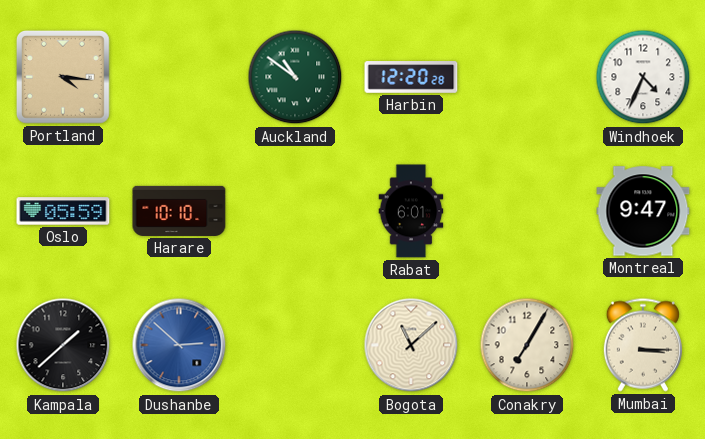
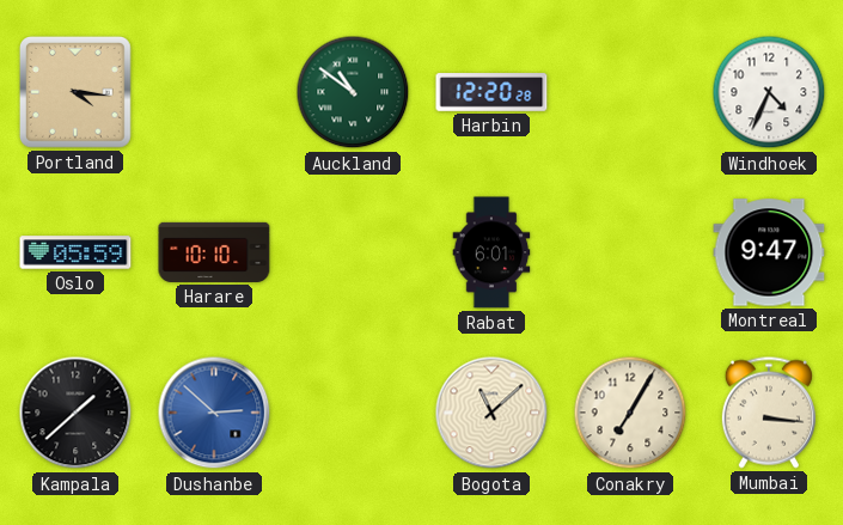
Mumbai: 3:15 -> 3:16 (769, 413)
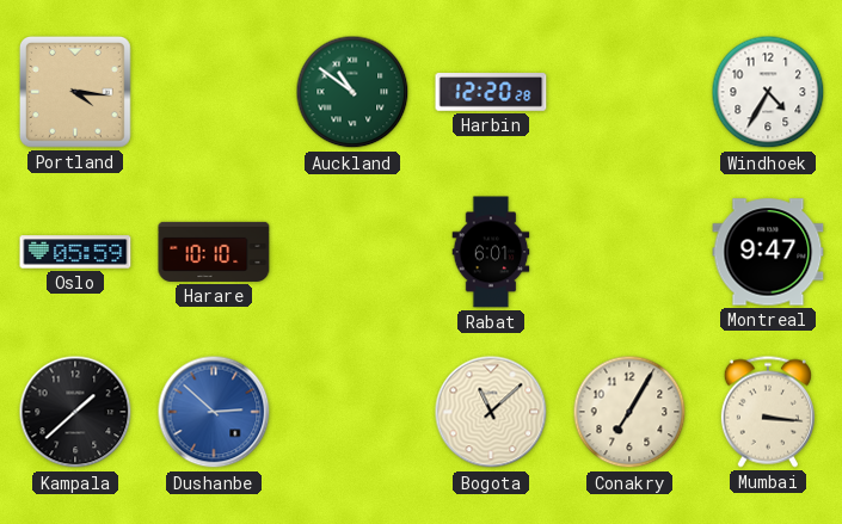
Windhoek: 4:34 -> 4:35 (768, 92)
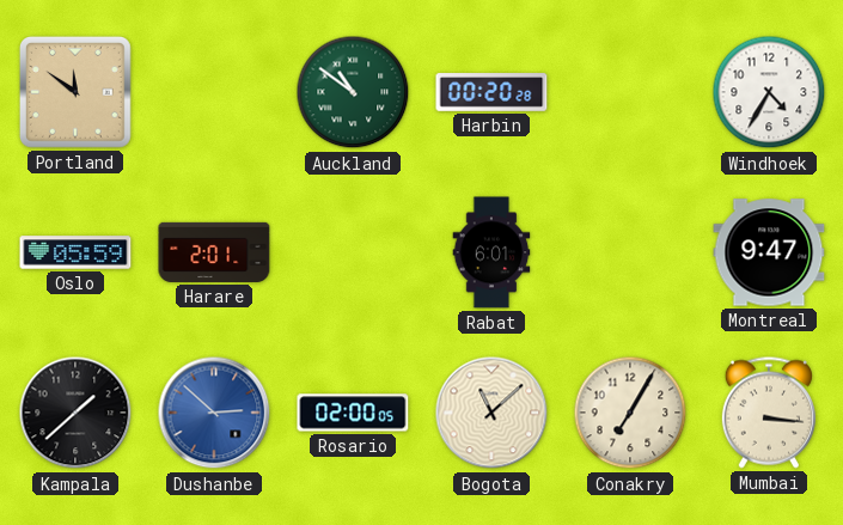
Portland: 4:16 -> 11:51 (75, 92)
Harbin: 12:20 -> 00:20 (491, 92)
Harare: 10:10 -> 2:01 (214, 252)
Rosario: none -> 02:00 (353, 413)
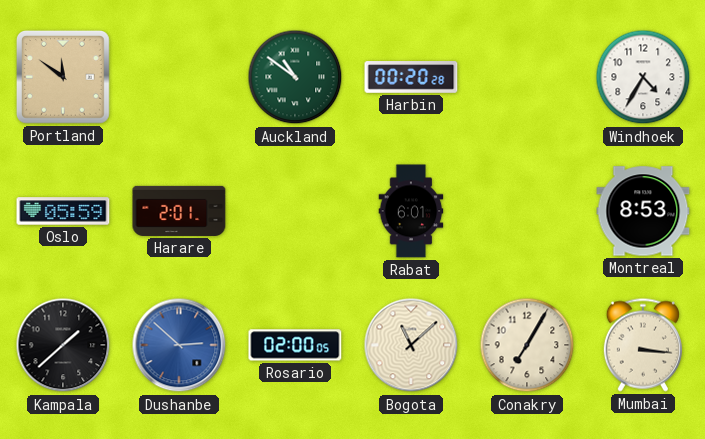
Montreal: 9:47 -> 8:53 (643, 211)
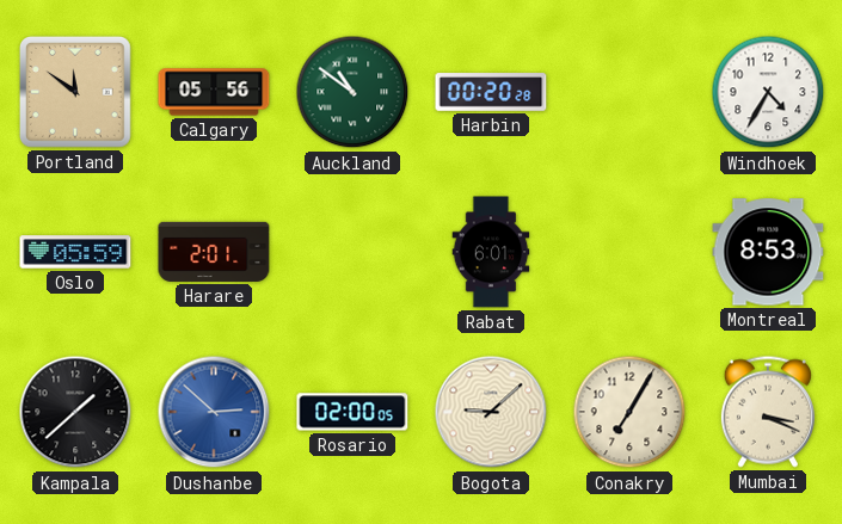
Calgary: none -> 05:56 (214, 92)
Bogota: 11:08 -> 9:08 (491, 412)
Mumbai: 3:16 -> 3:19 (768, 412)
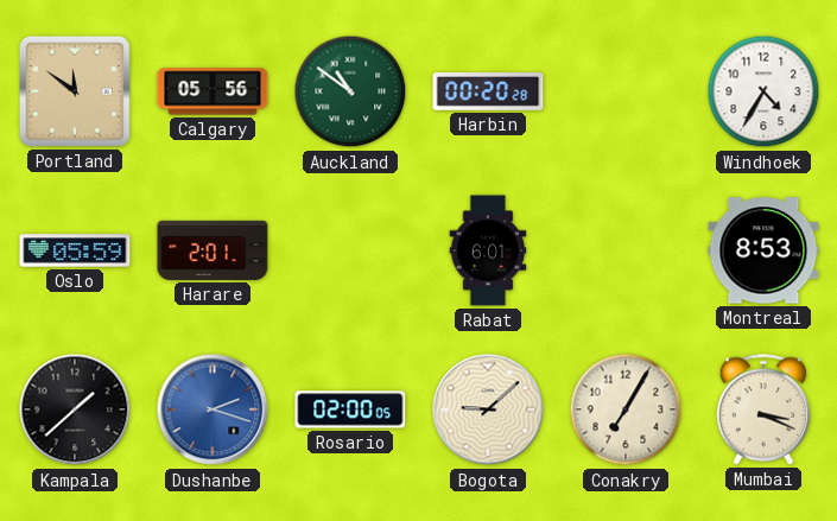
Dushanbe: 2:52 -> 2:18 (213, 409)
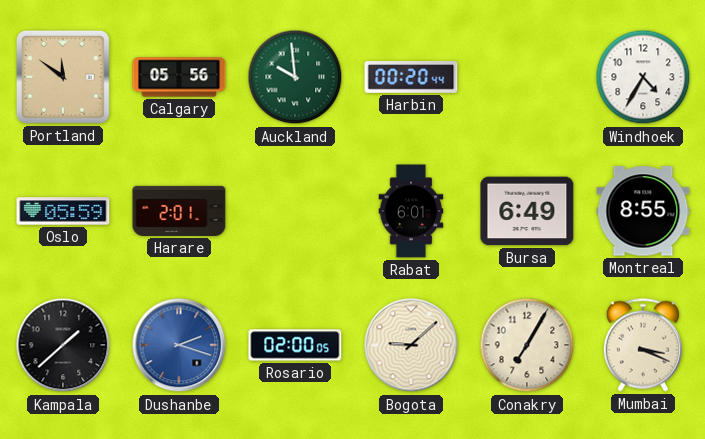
Auckland: 10:51 -> 9:59 (295, 77)
Harbin: 00:20:28 -> 00:20:44 (411, 77)
Bursa: none -> 6:49 (527, 211)
Montreal: 8:53 -> 8:55 (643, 211)
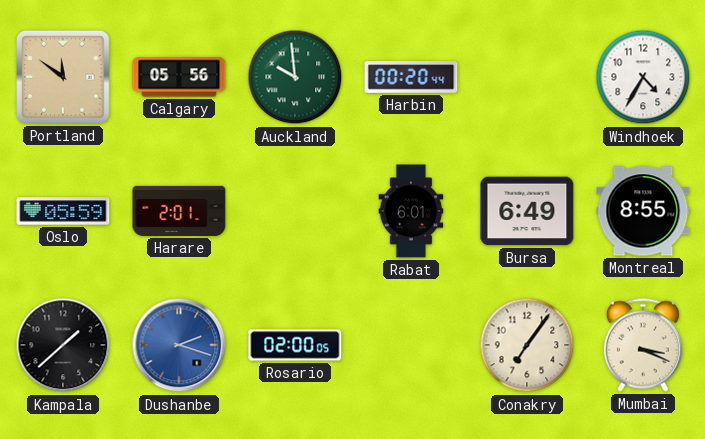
Bogota: 9:08 -> none (411, 345)
Conakry: 7:05 -> 7:06 (527, 345)
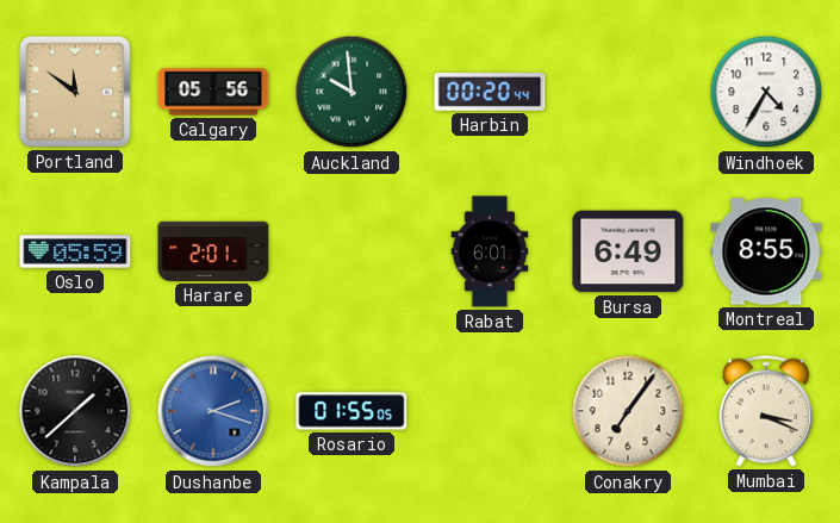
Rosario: 02:00 -> 01:55 (351, 411)
